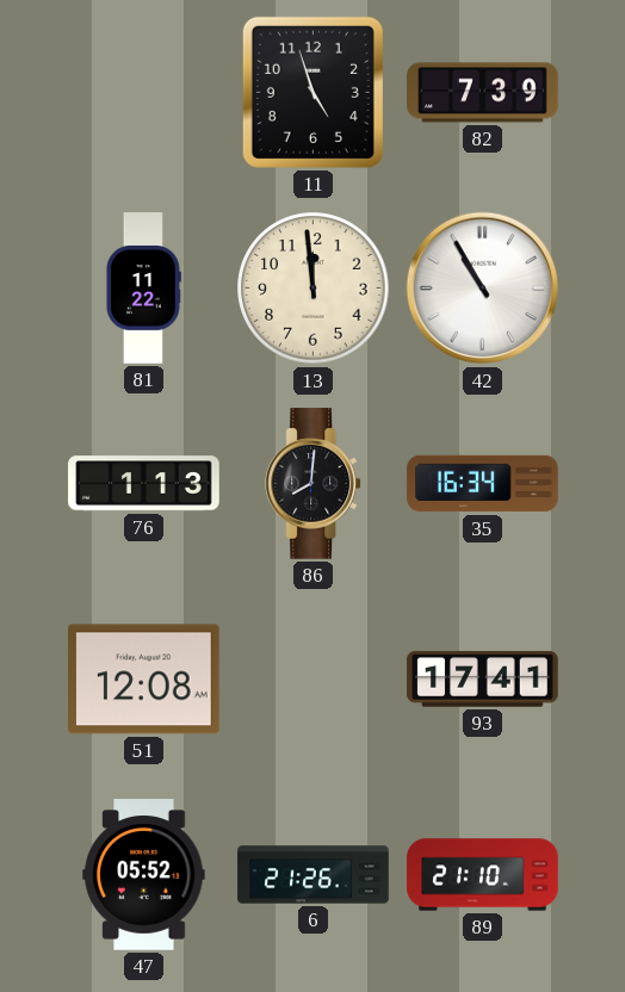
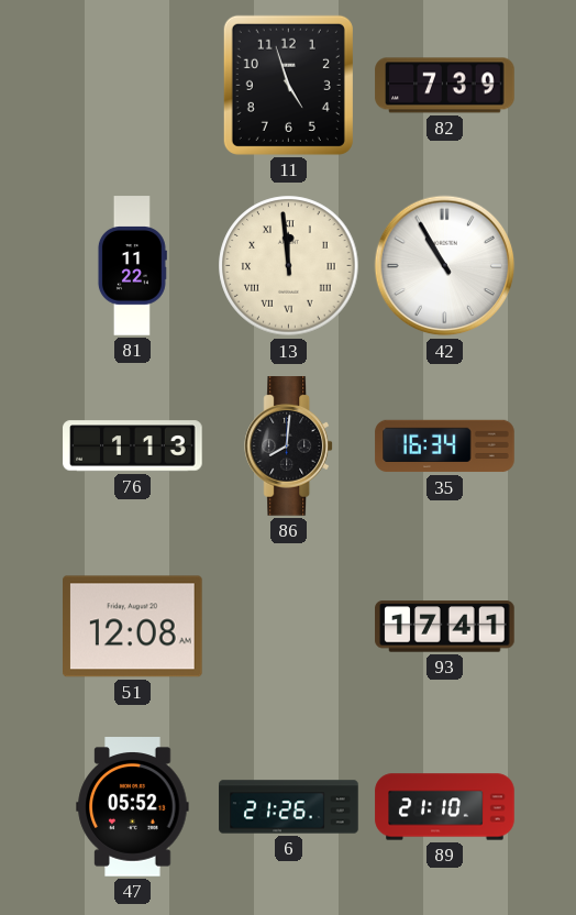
13 numerals: Arabic -> Roman (289, 266)
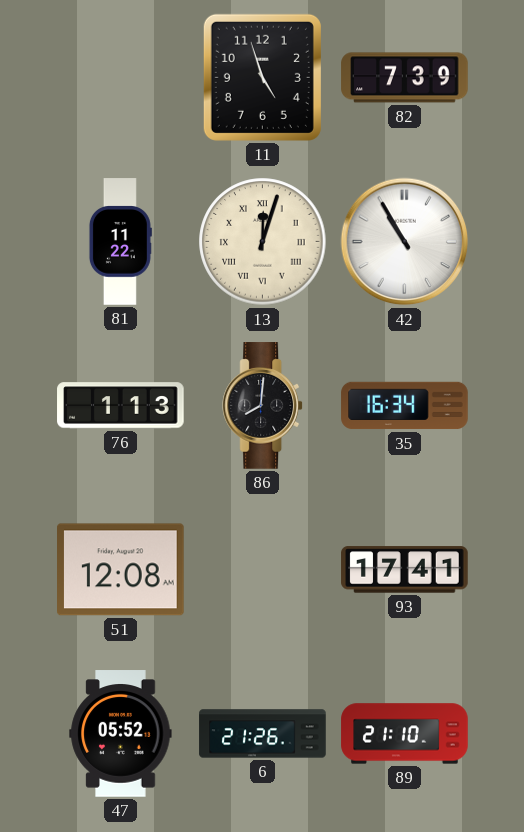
13: 11:59 -> 12:03 (263, 242)
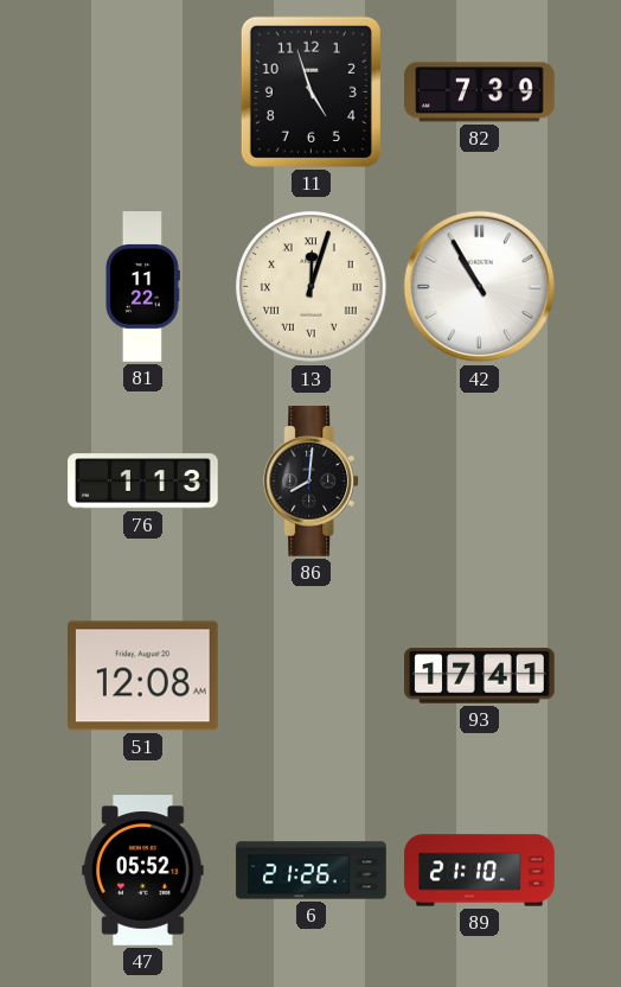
35: 16:34 -> none (405, 406)
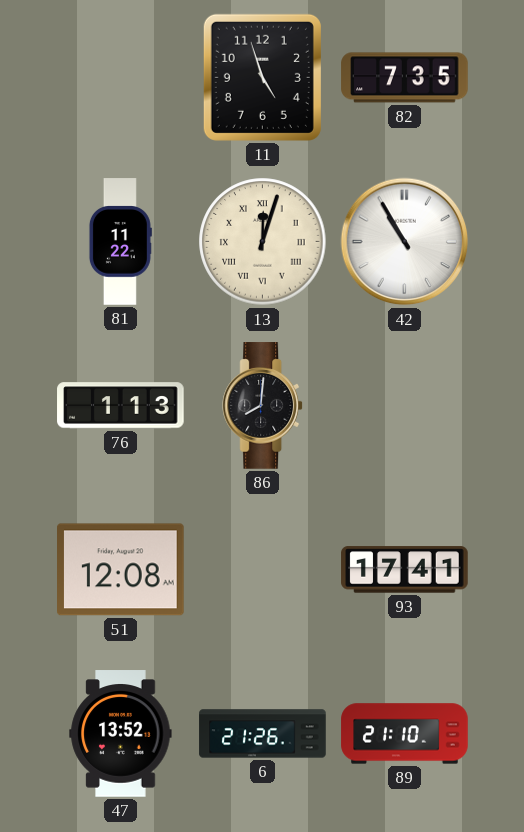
82: 7:39 -> 7:35 (405, 78)
47: 05:52 -> 13:52 (121, 734)
